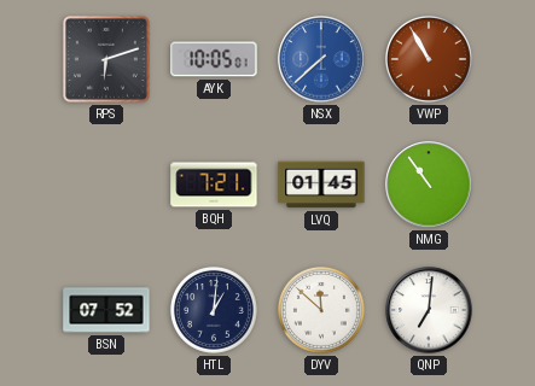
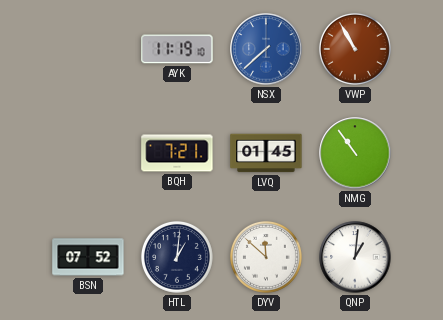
RPS: 6:12 -> none (106, 59)
AYK: 10:05 -> 11:19 (177, 49)
QNP: 7:01 -> 1:01 (355, 257)
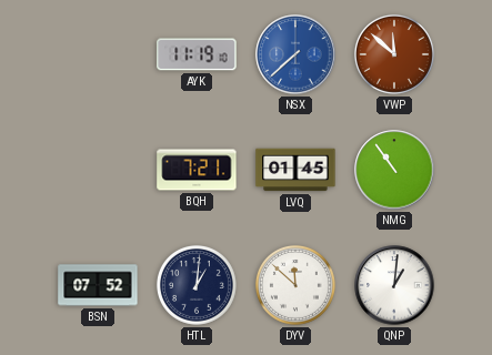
VWP: 10:55 -> 11:52 (394, 54)
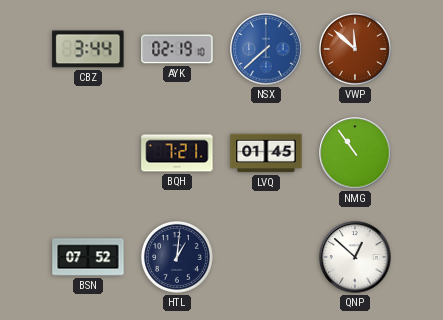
CBZ: none -> 3:44 (88, 49)
AYK: 11:19 -> 02:19 (177, 49)
DYV: 11:52 -> none (295, 285)
QNP: 1:01 -> 12:52 (355, 257)
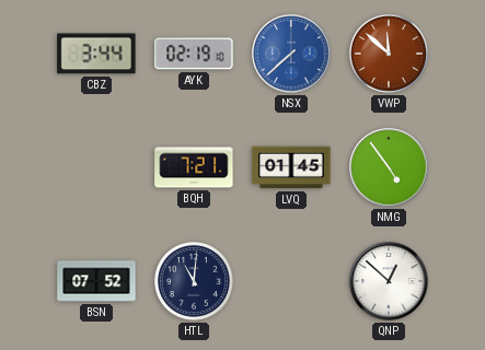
NMG: 10:54 -> 4:54 (389, 167)
HTL: 1:01 -> 11:01 (194, 281)
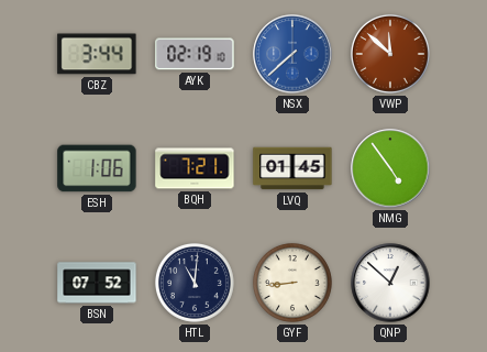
ESH: none -> 1:06 (97, 168)
GYF: none -> 8:44 (292, 283)
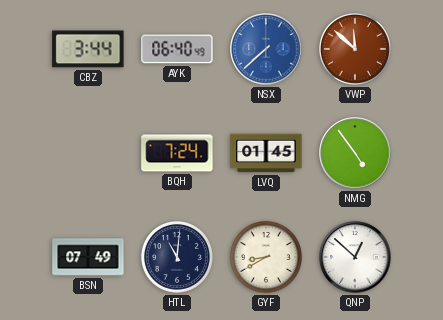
AYK: 02:19 -> 06:40 (177, 49)
ESH: 1:06 -> none (97, 168)
BQH: 7:21 -> 7:24 (177, 153)
BSN: 07:52 -> 07:49 (88, 257)
GYF: 8:44 -> 8:40 (266, 257)
